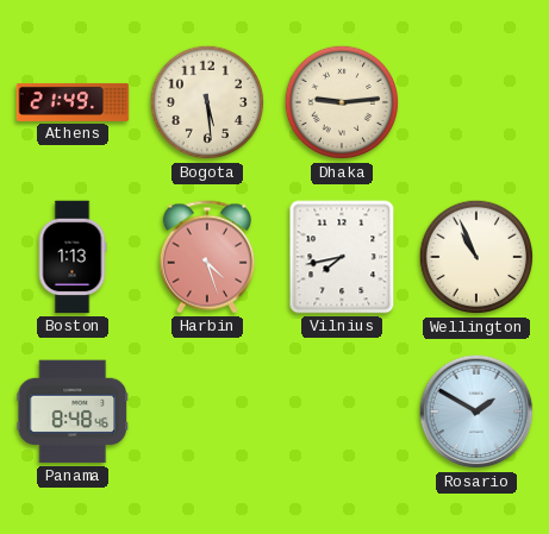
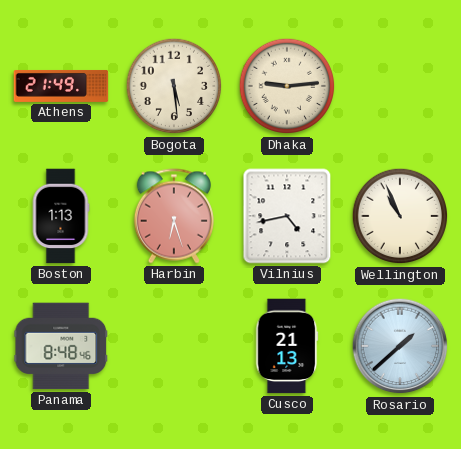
Harbin: 4:27 -> 6:27 (174, 216)
Vilnius: 7:43 -> 4:43 (287, 216)
Cusco: none -> 21:13 (287, 346)
Rosario: 1:50 -> 1:38 (400, 346)
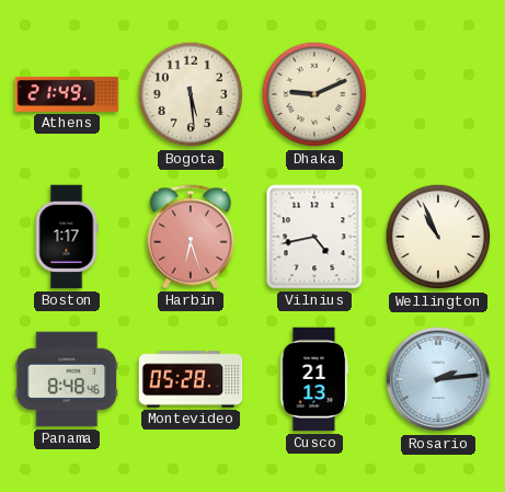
Dhaka: 9:14 -> 9:11 (314, 94)
Boston: 1:13 -> 1:17 (67, 237)
Montevideo: none -> 05:28 (191, 379)
Rosario: 1:38 -> 2:14 (438, 379)
